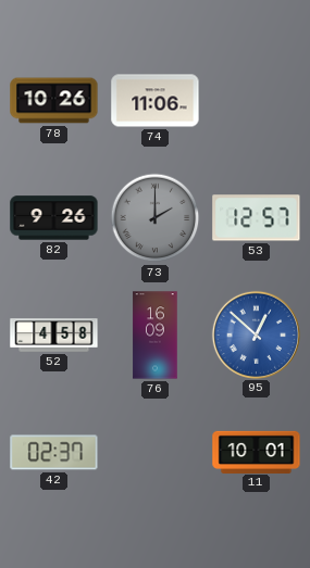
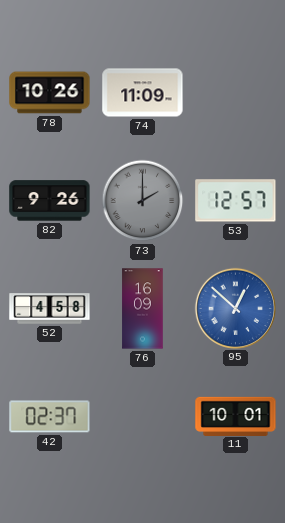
74: 11:06 -> 11:09 (143, 93)
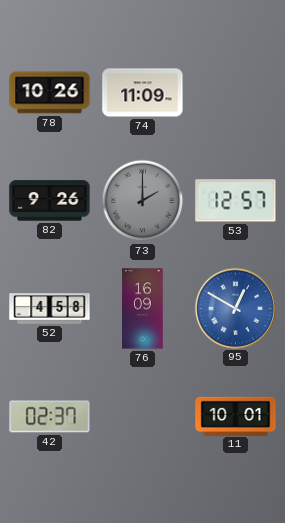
95: 12:52 -> 12:50 (235, 308)
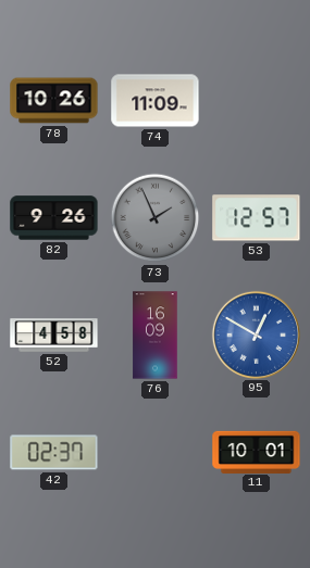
73: 2:00 -> 1:56 (156, 218)
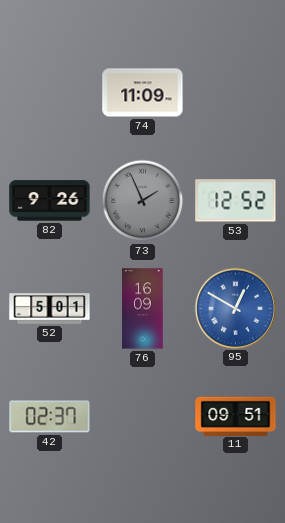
78: 10:26 -> none (54, 101)
53: 12:57 -> 12:52 (236, 201)
52: 4:58 -> 5:01 (50, 309)
11: 10:01 -> 09:51 (236, 416)
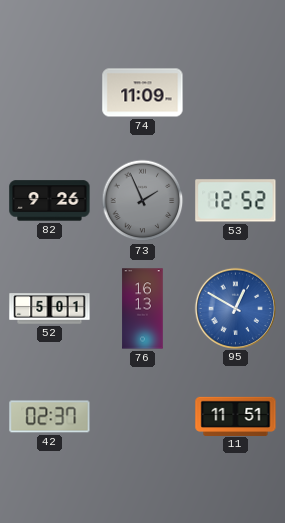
76: 16:09 -> 16:13 (143, 309)
11: 09:51 -> 11:51 (236, 416)
